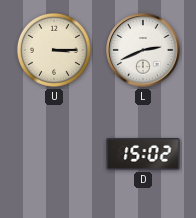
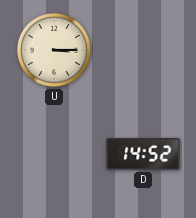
L: 2:41 -> none (143, 50)
D: 15:02 -> 14:52 (143, 155)
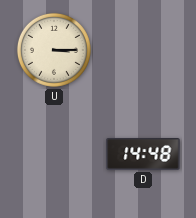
D: 14:52 -> 14:48 (143, 155)
